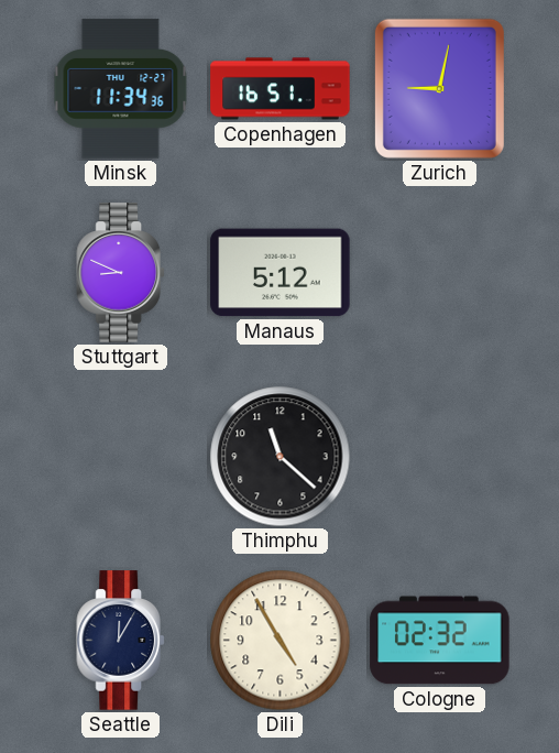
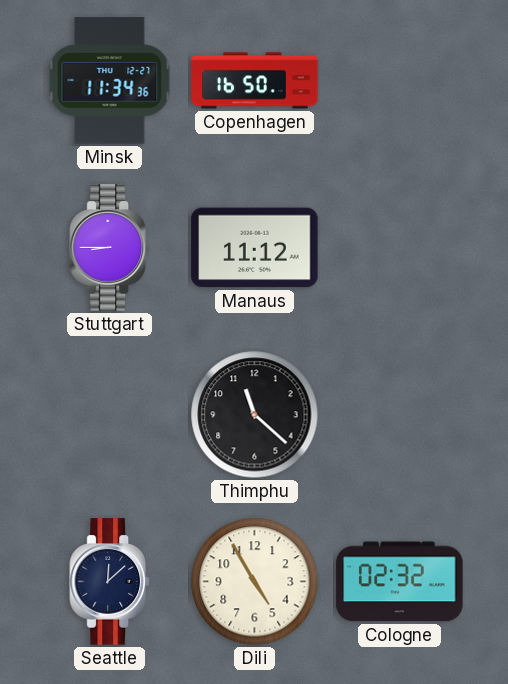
Copenhagen: 16:51 -> 16:50 (255, 81)
Zurich: 9:02 -> none (439, 88)
Stuttgart: 8:49 -> 8:45 (109, 248)
Manaus: 5:12 -> 11:12 (255, 248)
Seattle: 12:05 -> 12:08 (109, 582)
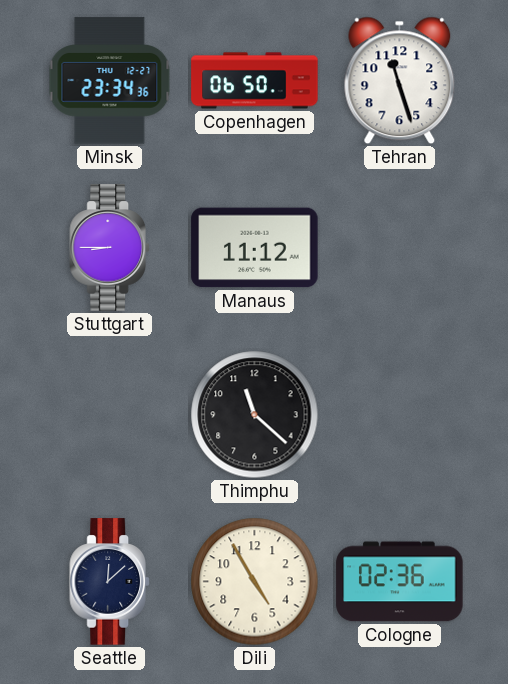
Minsk: 11:34 -> 23:34 (110, 81)
Copenhagen: 16:50 -> 06:50 (255, 81)
Tehran: none -> 11:27 (400, 81)
Cologne: 02:32 -> 02:36 (400, 582)
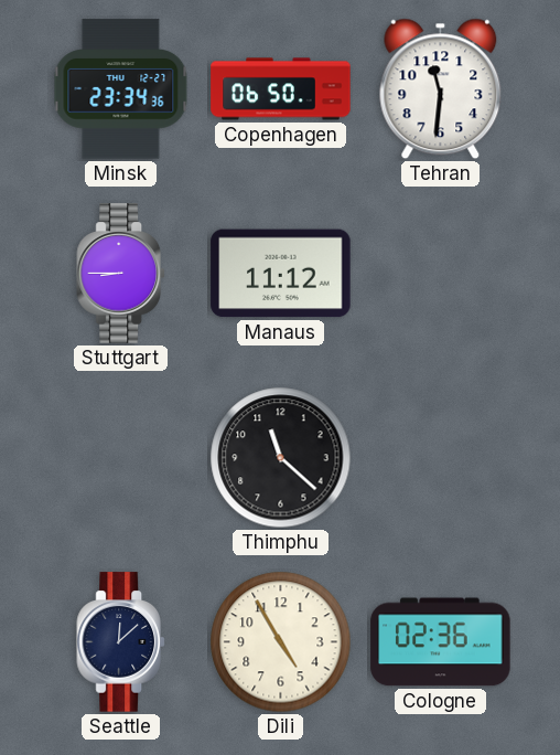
Tehran: 11:27 -> 11:31 (441, 89)
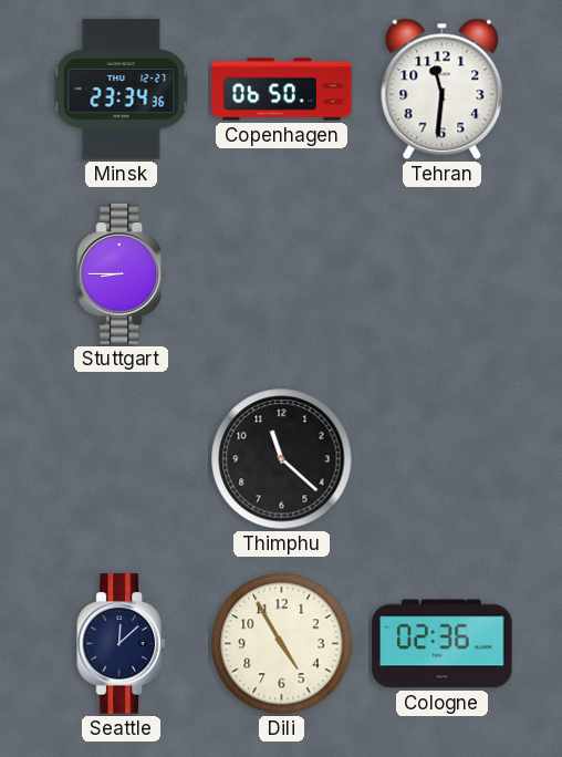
Manaus: 11:12 -> none (281, 274)
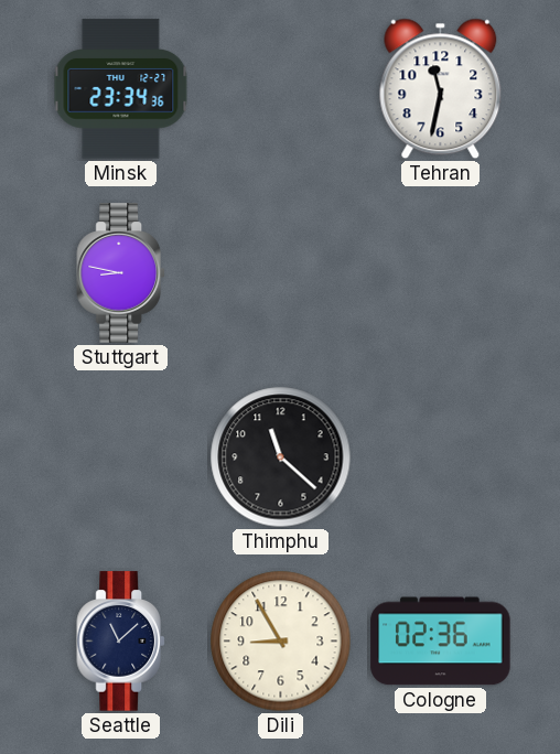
Copenhagen: 06:50 -> none (282, 90)
Tehran: 11:31 -> 11:32 (441, 89)
Stuttgart: 8:45 -> 8:47 (120, 273)
Seattle: 12:08 -> 11:08 (120, 642)
Dili: 4:55 -> 8:55 (281, 642)
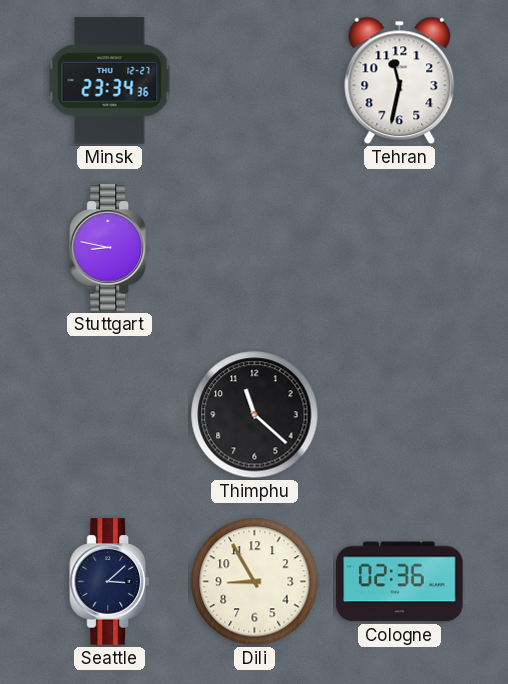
Seattle: 11:08 -> 3:08 (109, 582)
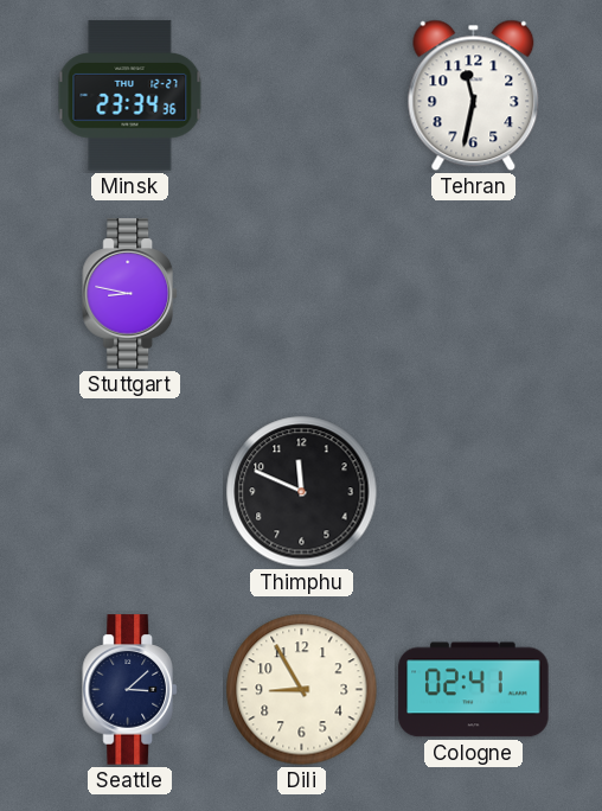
Thimphu: 11:22 -> 11:49 (302, 492)
Cologne: 02:36 -> 02:41 (474, 690)
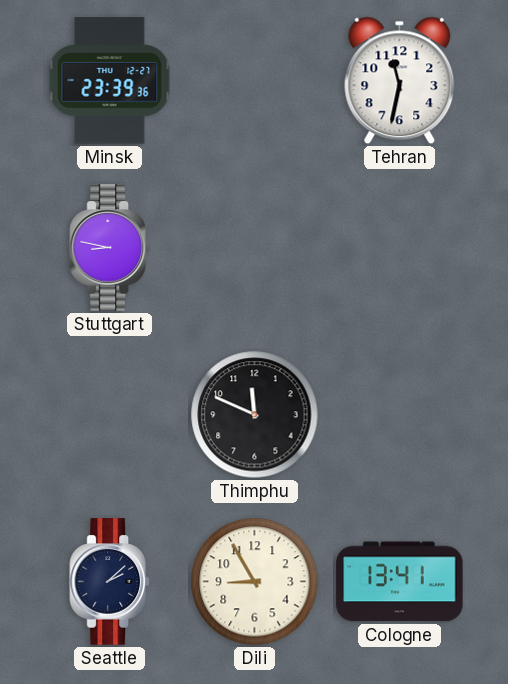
Minsk: 23:34 -> 23:39 (110, 81)
Seattle: 3:08 -> 2:08 (109, 582)
Cologne: 02:41 -> 13:41 (400, 582)
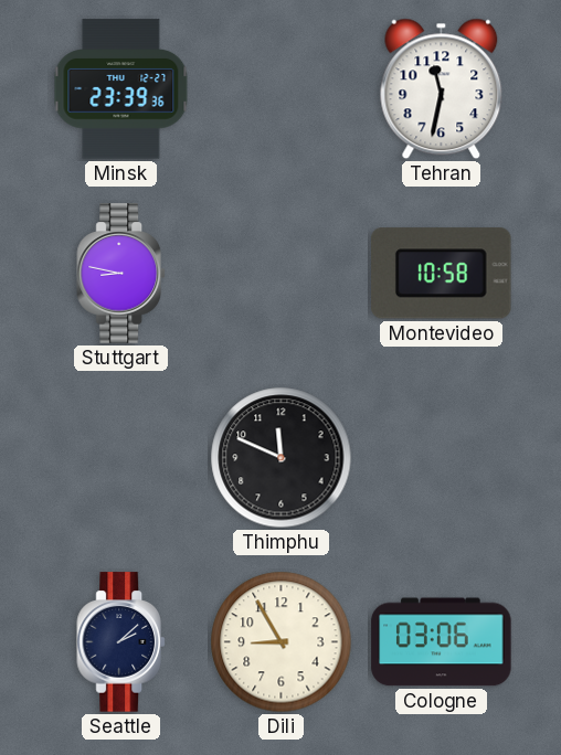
Montevideo: none -> 10:58 (442, 274)
Cologne: 13:41 -> 03:06 (442, 642)
